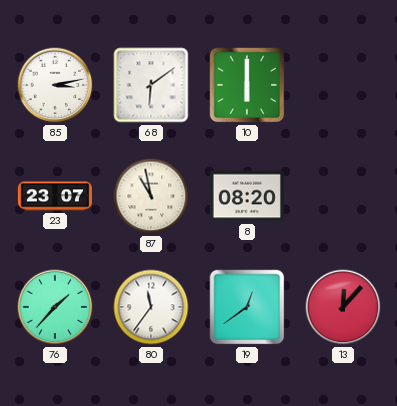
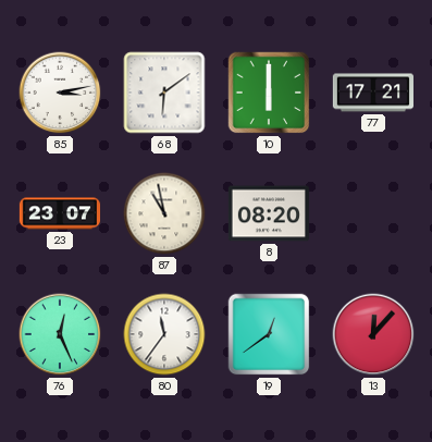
77: none -> 17:21 (373, 93)
76: 1:37 -> 12:26 (60, 334)
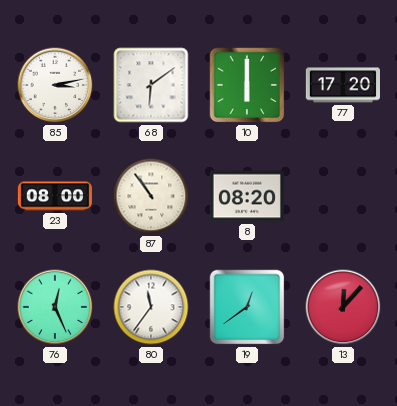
77: 17:21 -> 17:20 (343, 85)
23: 23:07 -> 08:00 (54, 196)
87: 10:58 -> 10:54 (151, 196)
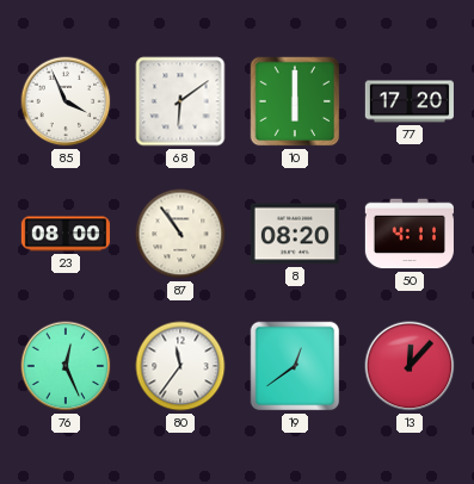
85: 3:13 -> 3:56 (66, 101)
50: none -> 4:11 (410, 234)
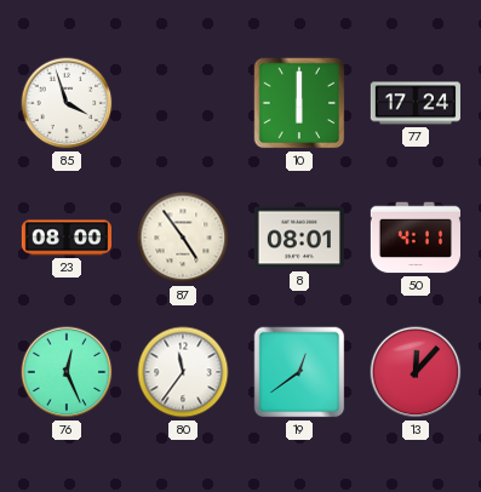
85: 3:56 -> 3:57 (67, 103)
68: 6:09 -> none (180, 101)
77: 17:20 -> 17:24 (416, 103)
87: 10:54 -> 4:54 (183, 238)
8: 08:20 -> 08:01 (299, 238)
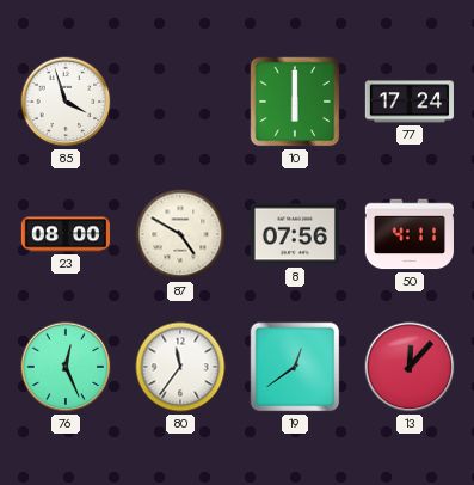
87: 4:54 -> 4:50 (180, 234)
8: 08:01 -> 07:56 (295, 234)
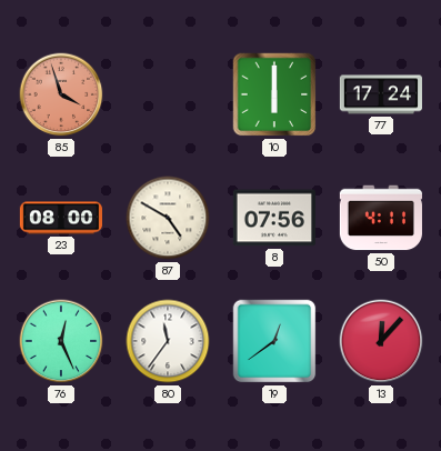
85 dial: white -> salmon (61, 94)
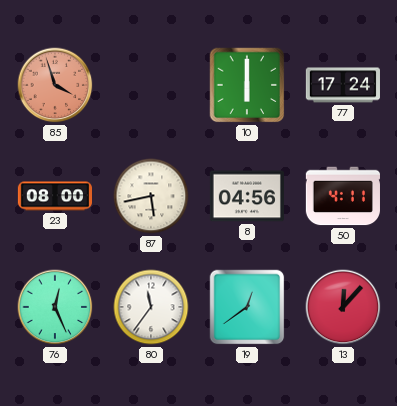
87: 4:50 -> 5:43 (151, 196)
8: 07:56 -> 04:56 (247, 196)
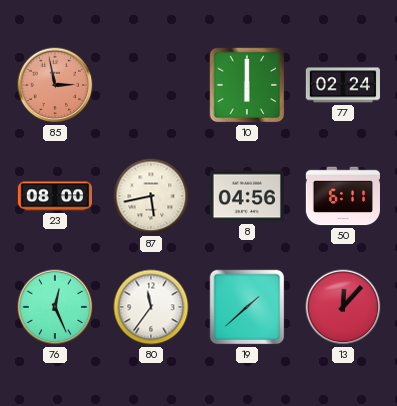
85: 3:57 -> 2:58 (55, 85)
77: 17:24 -> 02:24 (343, 85)
50: 4:11 -> 6:11 (343, 196)
19: 12:39 -> 1:38 (247, 307)
